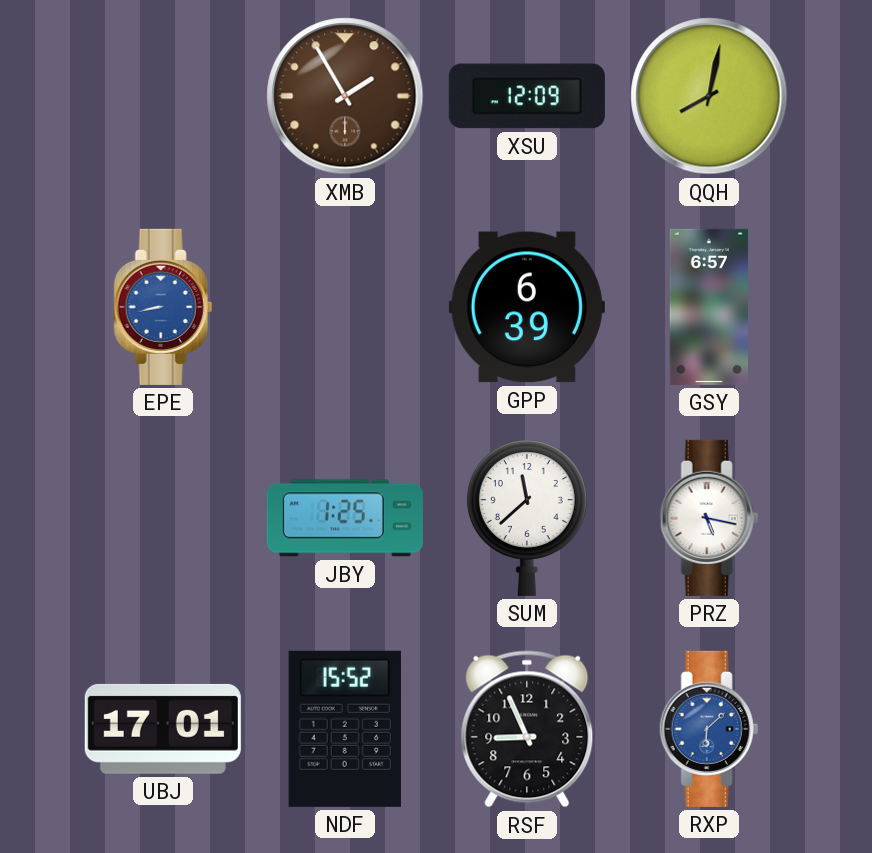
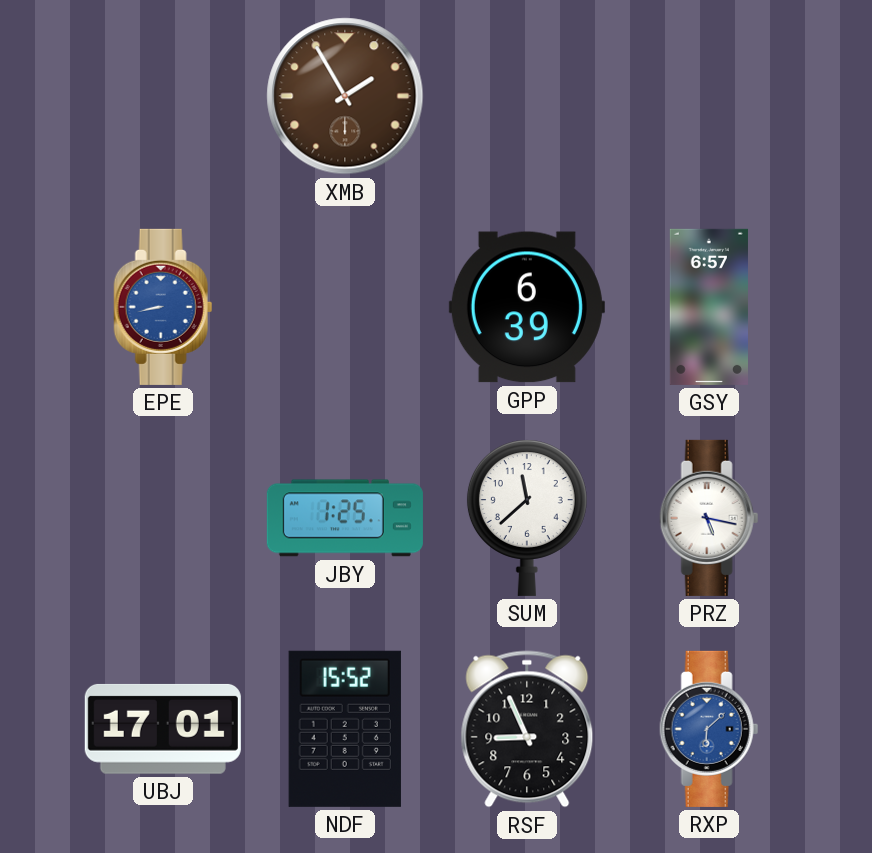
XSU: 12:09 -> none (527, 96)
QQH: 8:02 -> none (709, 96)
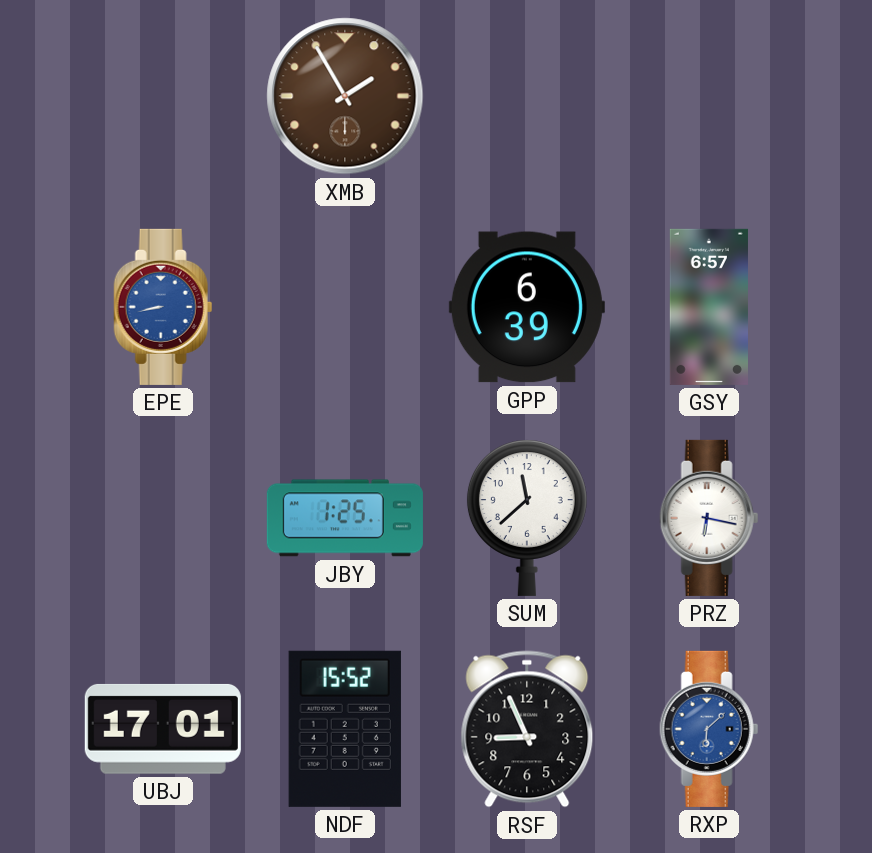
PRZ: 5:17 -> 6:17 (709, 518)
